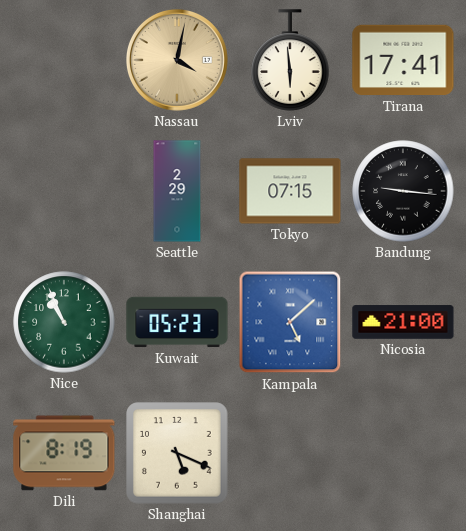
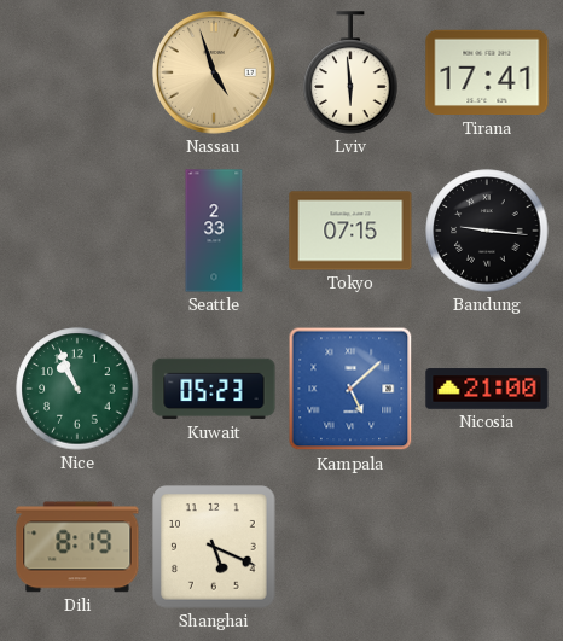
Nassau: 4:02 -> 4:57 (215, 74)
Seattle: 2:29 -> 2:33 (214, 231)
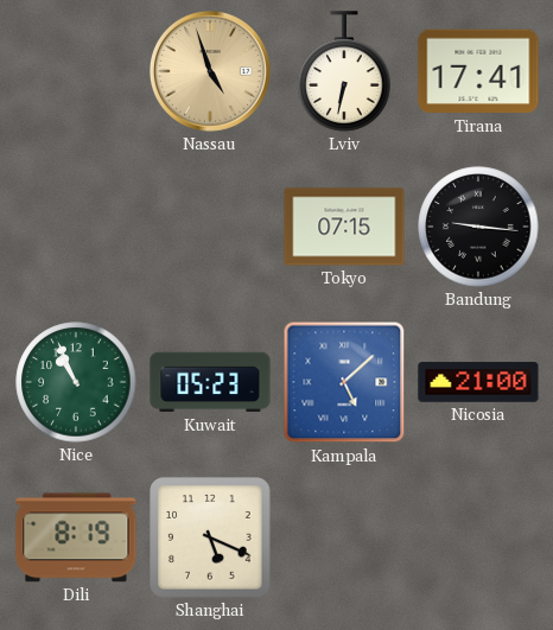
Lviv: 5:59 -> 6:32 (344, 71)
Seattle: 2:33 -> none (214, 231)
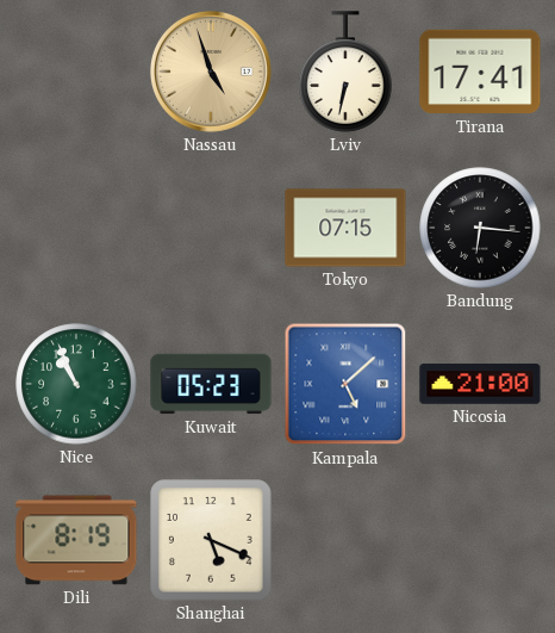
Bandung: 9:16 -> 6:16 (480, 228)
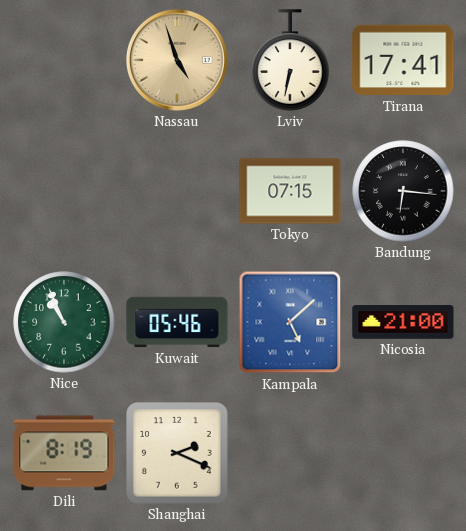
Kuwait: 05:23 -> 05:46 (177, 322)
Shanghai: 5:19 -> 2:19 (177, 453)
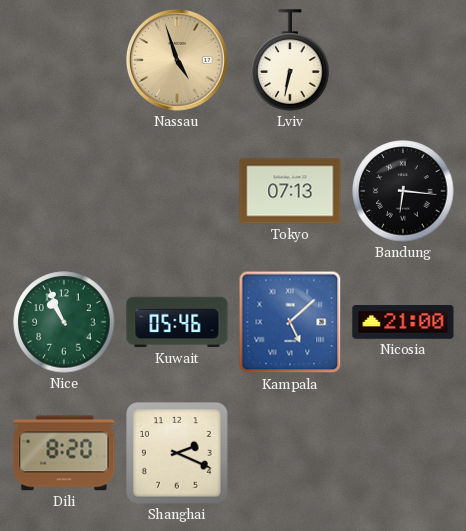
Tirana: 17:41 -> none (403, 60)
Tokyo: 07:15 -> 07:13 (290, 191)
Dili: 8:19 -> 8:20 (64, 453)
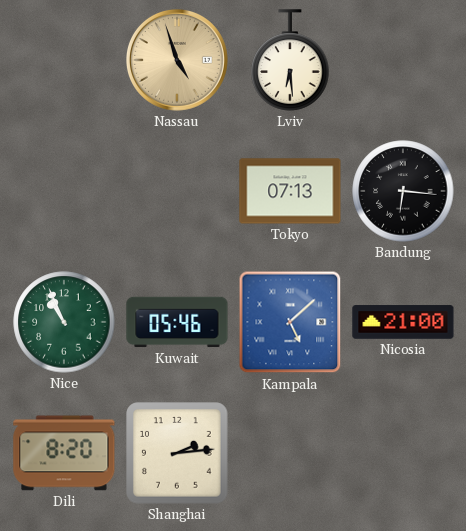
Lviv: 6:32 -> 6:29 (290, 60)
Shanghai: 2:19 -> 2:14 (177, 453)
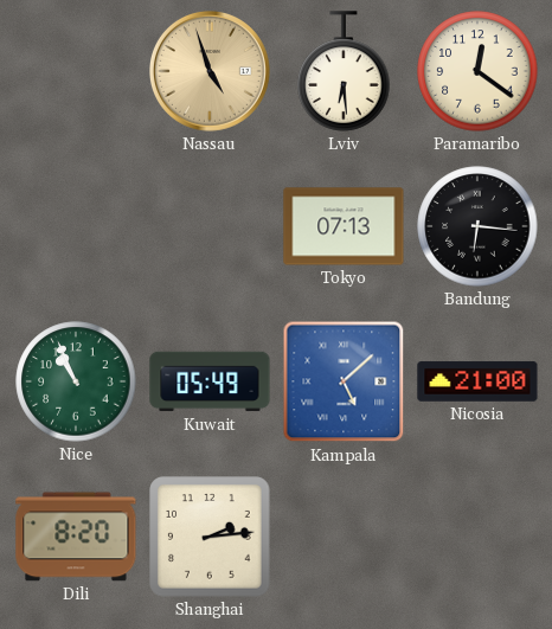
Paramaribo: none -> 12:21 (477, 71)
Kuwait: 05:46 -> 05:49 (210, 381)
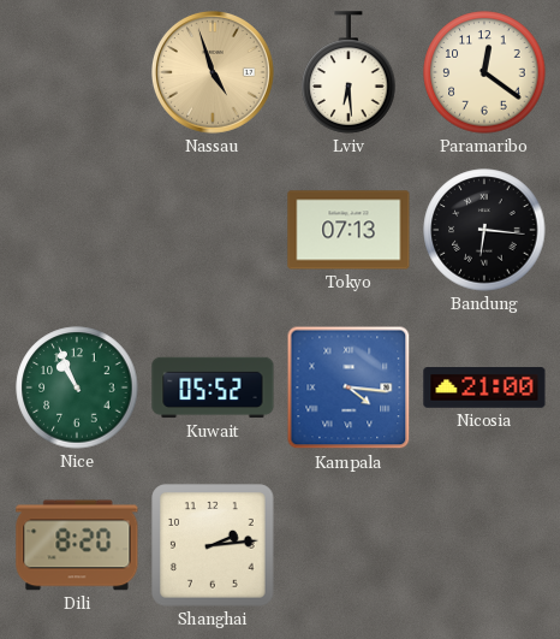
Kuwait: 05:49 -> 05:52 (213, 387)
Kampala: 5:08 -> 4:16 (348, 387)
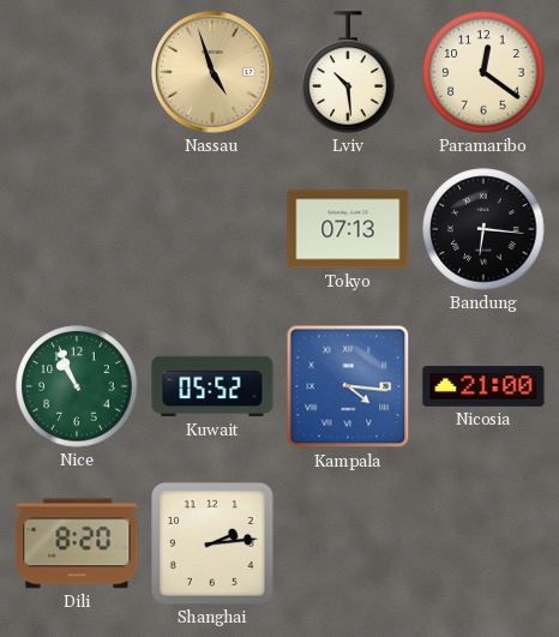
Lviv: 6:29 -> 10:29 (348, 72)
